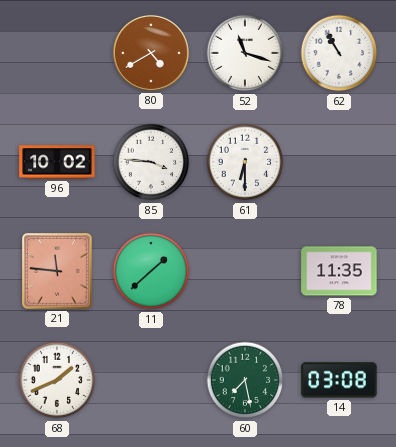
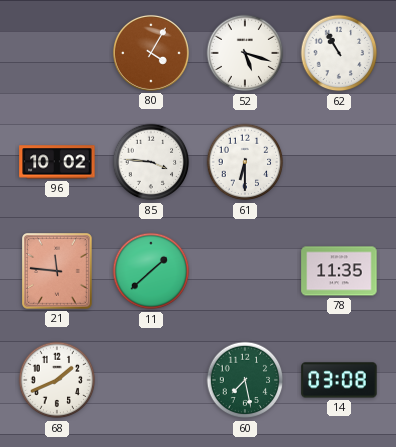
80: 4:40 -> 4:05 (151, 53)
52: 11:18 -> 5:18 (245, 53)
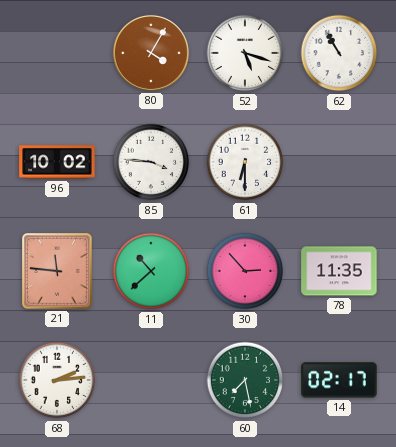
11: 1:38 -> 10:38 (151, 271)
30: none -> 2:53 (245, 271)
68: 1:41 -> 2:14 (57, 380)
14: 03:08 -> 02:17 (339, 380)
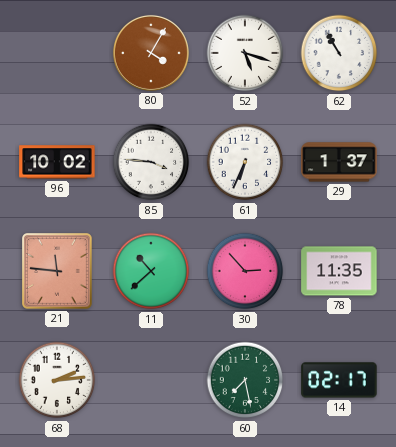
61: 6:30 -> 6:34 (245, 162)
29: none -> 1:37 (339, 162)
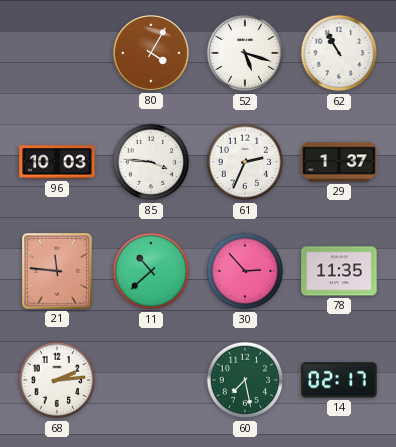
96: 10:02 -> 10:03 (57, 162)
61: 6:34 -> 2:34 (245, 162)
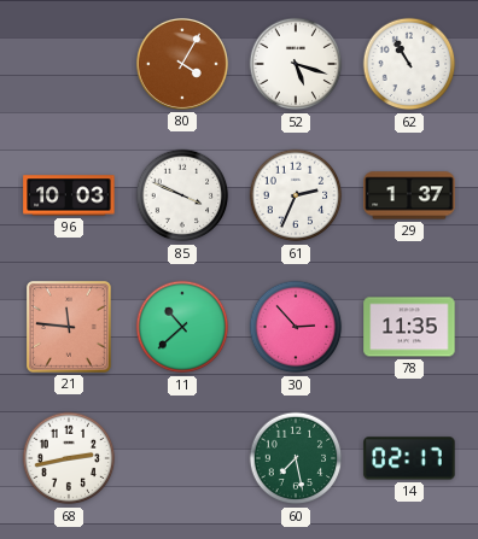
85: 3:46 -> 3:49 (182, 195)
68: 2:14 -> 2:43 (69, 458)
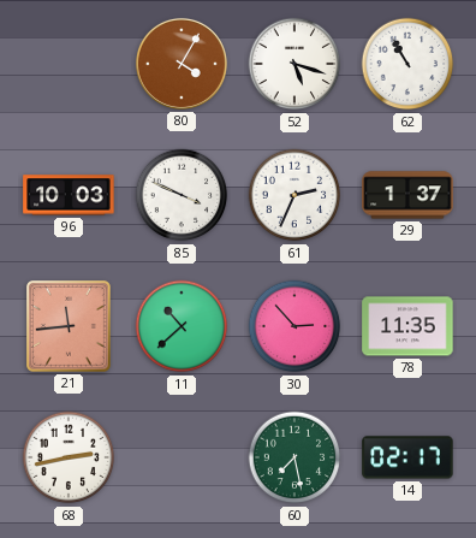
21: 11:46 -> 11:44 (70, 327)
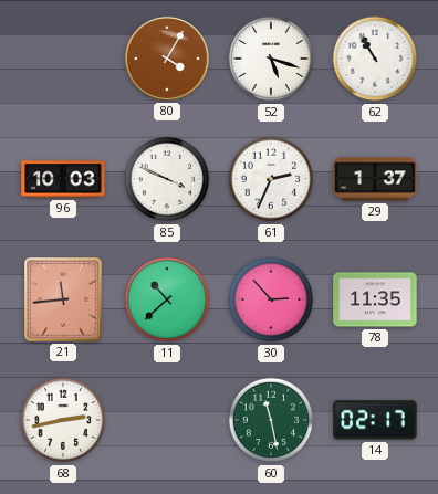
60: 7:28 -> 11:28 (271, 420)
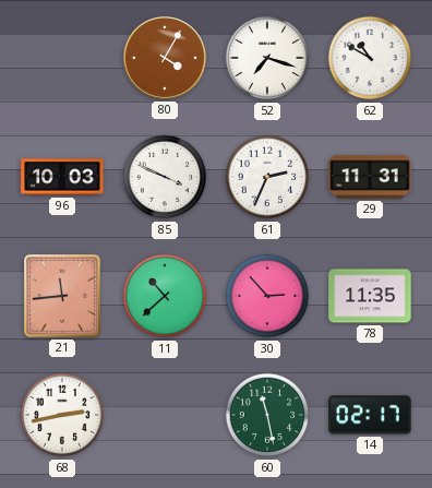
52: 5:18 -> 7:18 (267, 58)
62: 10:55 -> 10:50 (370, 58)
29: 1:37 -> 11:31 (370, 177)
